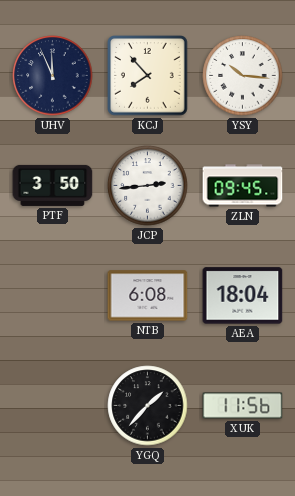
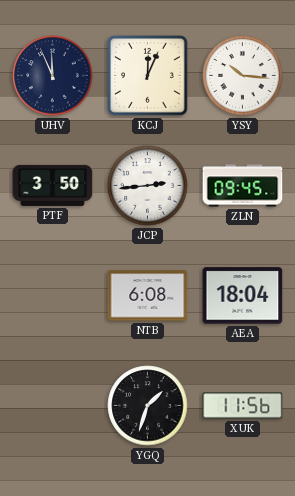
KCJ: 7:53 -> 12:04 (148, 76)
YGQ: 1:37 -> 1:33 (148, 406)
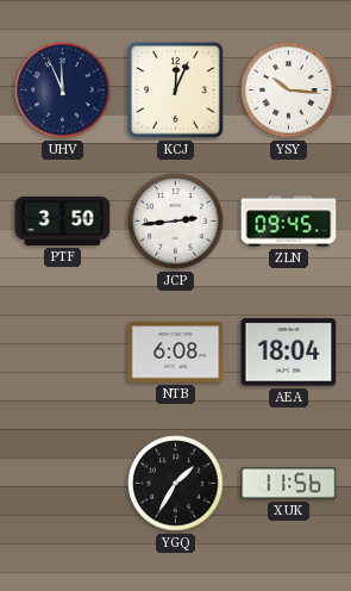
YGQ: 1:33 -> 1:35 (176, 484)
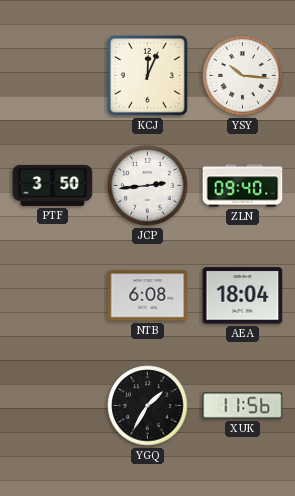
UHV: 11:56 -> none (63, 91)
ZLN: 09:45 -> 09:40 (243, 186)
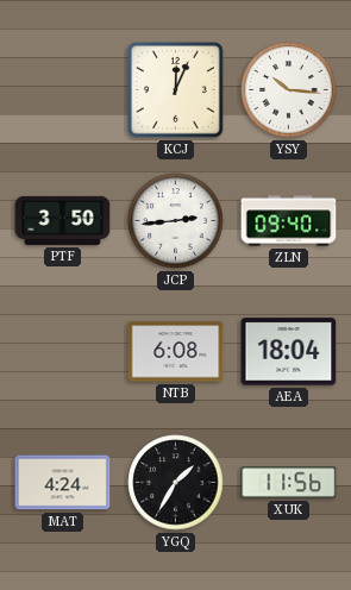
MAT: none -> 4:24 (63, 483)
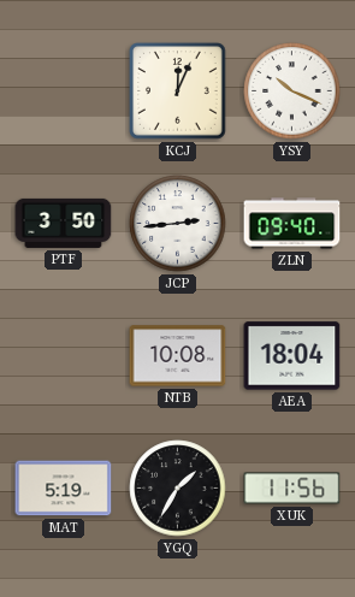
YSY: 10:16 -> 10:19 (292, 91)
NTB: 6:08 -> 10:08 (178, 356)
MAT: 4:24 -> 5:19 (64, 489)
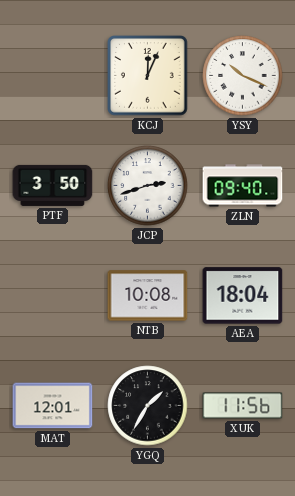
JCP: 2:44 -> 2:42 (148, 186)
MAT: 5:19 -> 12:01 (53, 406)
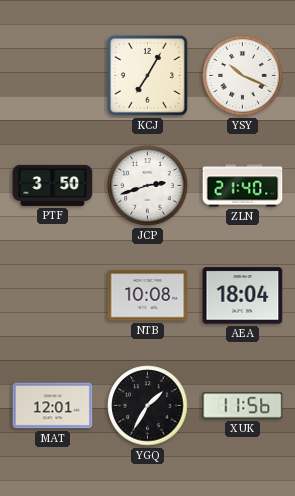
KCJ: 12:04 -> 7:05 (148, 76)
ZLN: 09:40 -> 21:40 (243, 186)
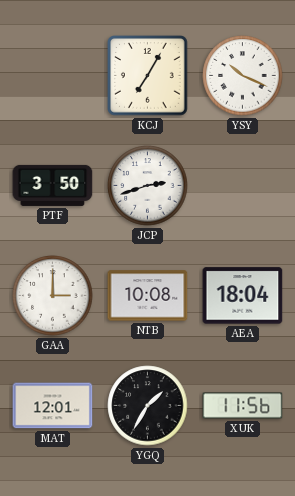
ZLN: 21:40 -> none (243, 186)
GAA: none -> 3:00 (53, 296)
